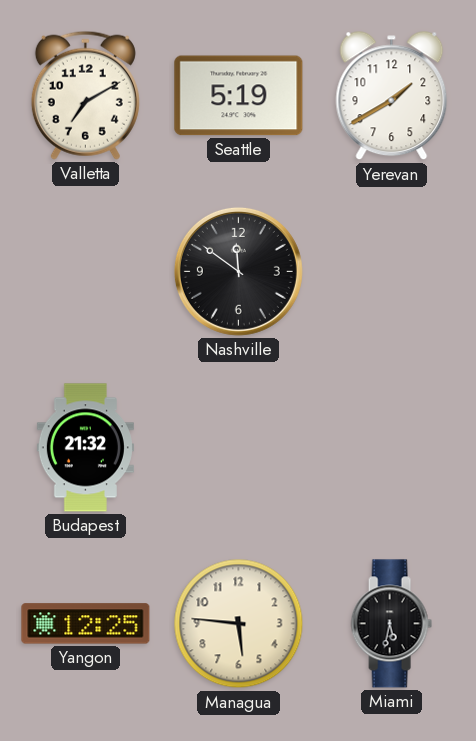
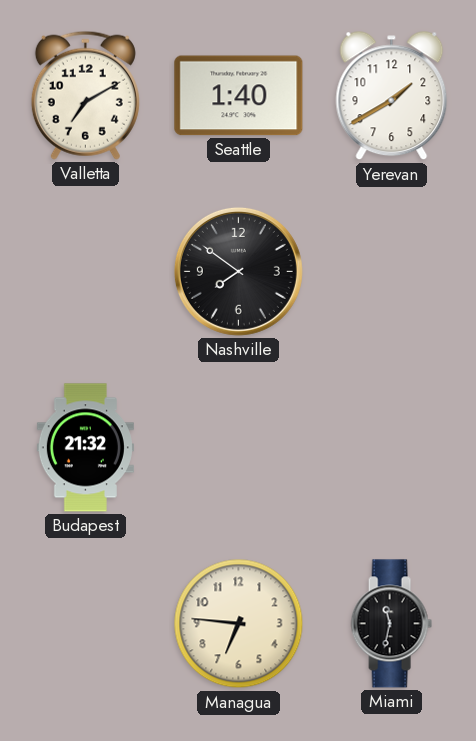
Seattle: 5:19 -> 1:40 (239, 96)
Nashville: 11:51 -> 7:51 (238, 271)
Yangon: 12:25 -> none (86, 624)
Managua: 5:46 -> 6:46 (239, 624)
Miami: 5:32 -> 11:32 (391, 624)
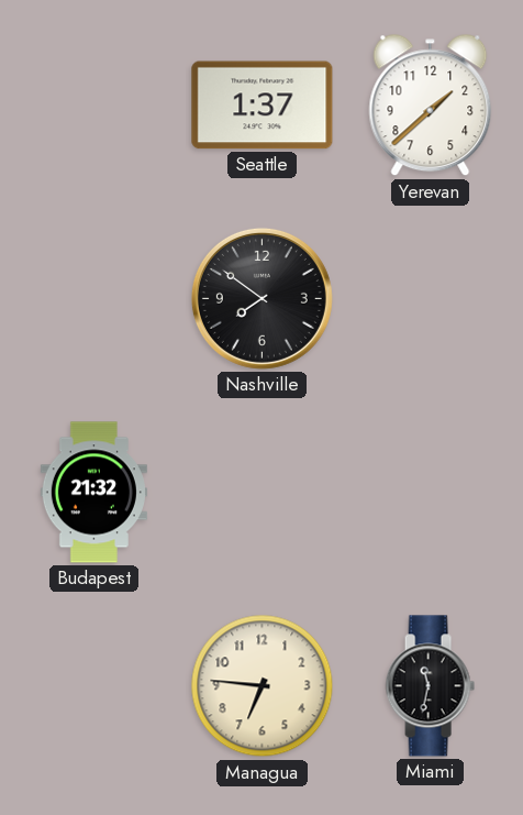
Valletta: 7:10 -> none (85, 95)
Seattle: 1:40 -> 1:37 (263, 106)
Yerevan: 1:40 -> 1:38 (431, 106)
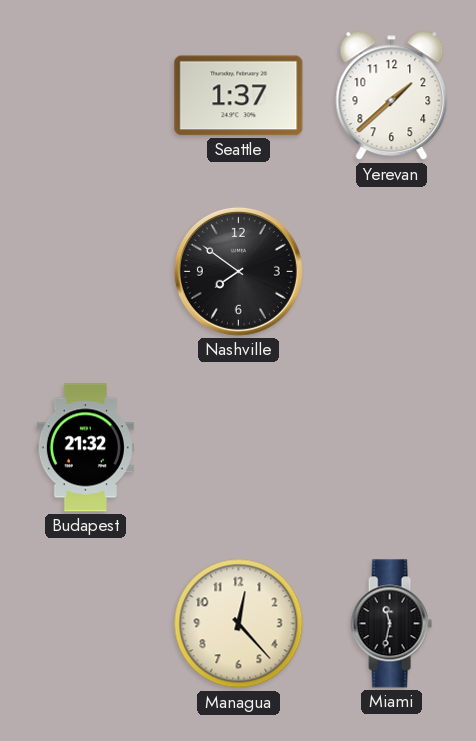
Managua: 6:46 -> 12:23 (239, 624)
